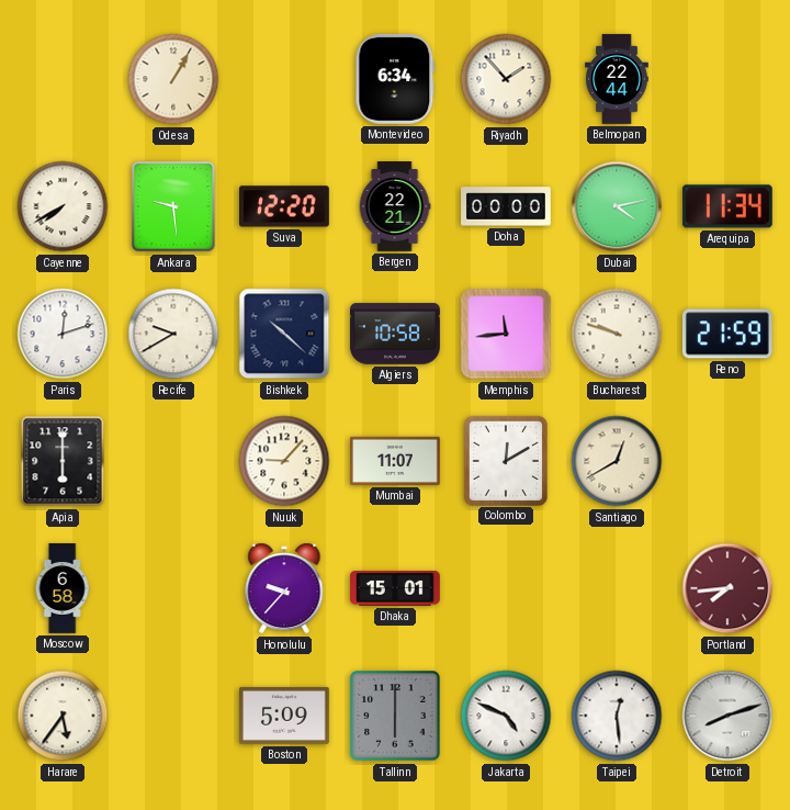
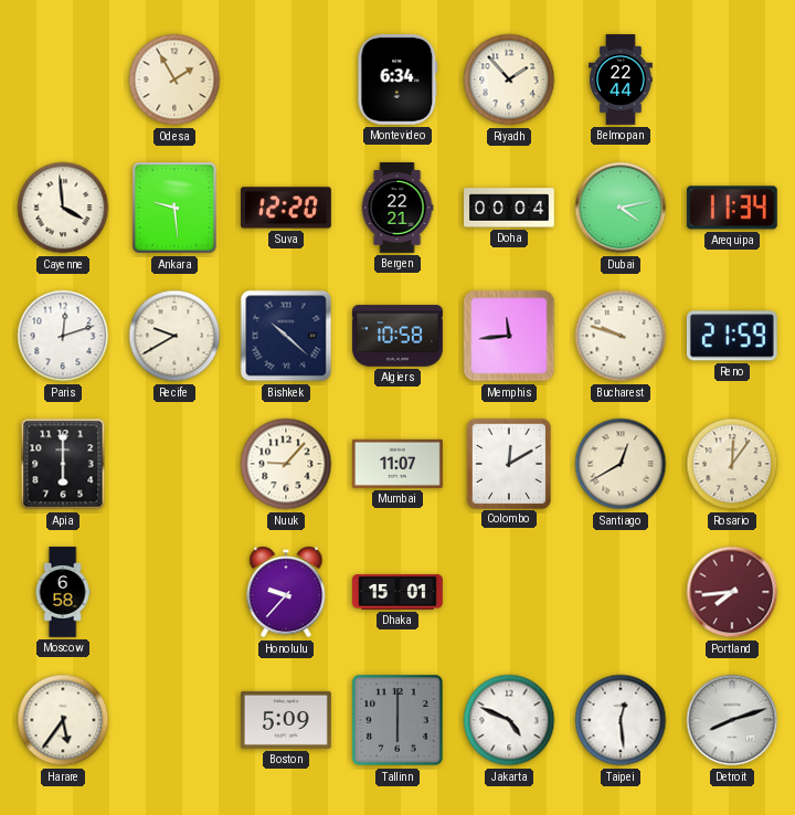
Odesa: 1:05 -> 1:55 (174, 80)
Cayenne: 7:40 -> 3:59 (63, 208)
Doha: 00:00 -> 00:04 (510, 208)
Rosario: none -> 12:06 (732, 464)
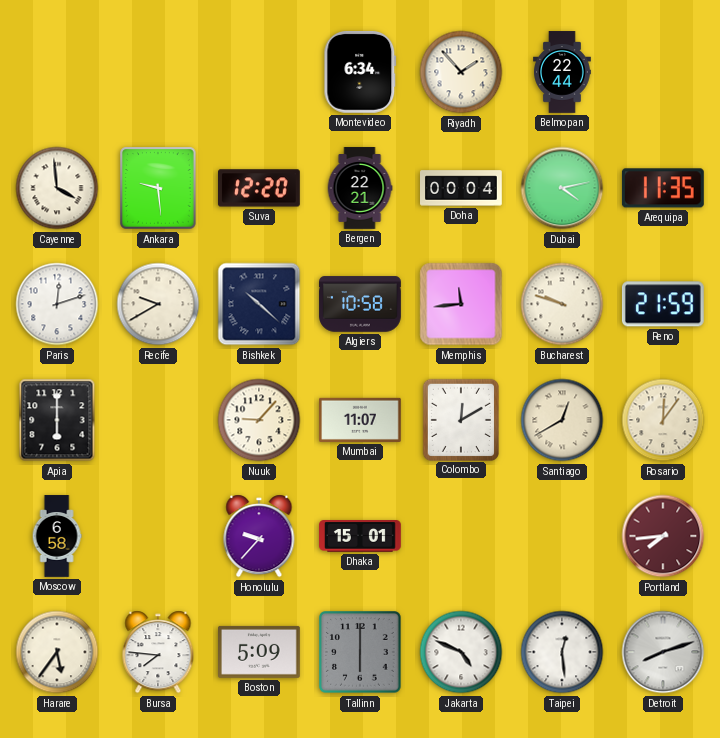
Odesa: 1:55 -> none (174, 80)
Arequipa: 11:34 -> 11:35 (663, 188)
Bursa: none -> 7:46 (158, 652)
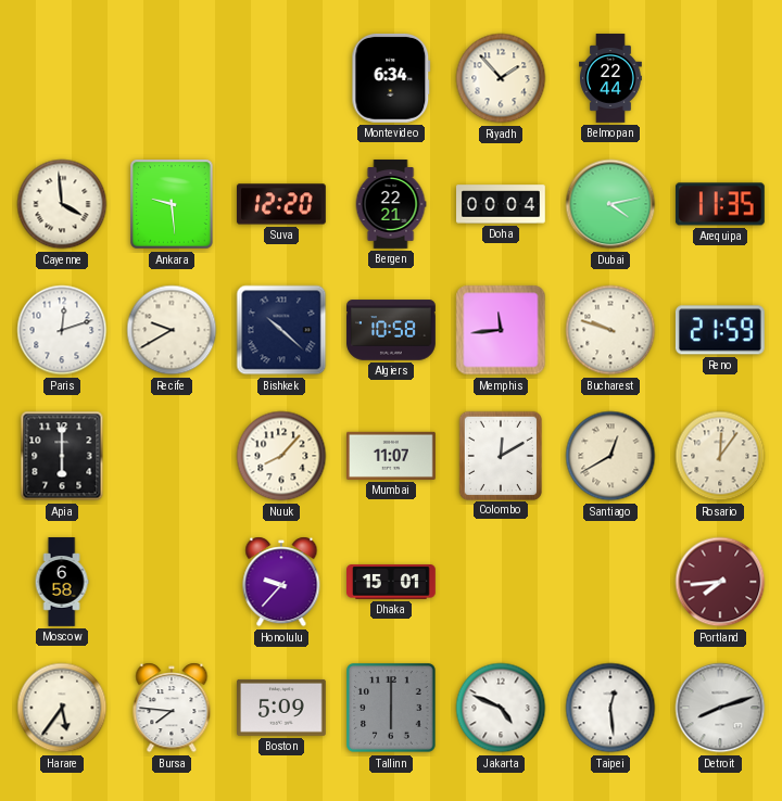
Nuuk: 9:07 -> 8:07 (281, 456)
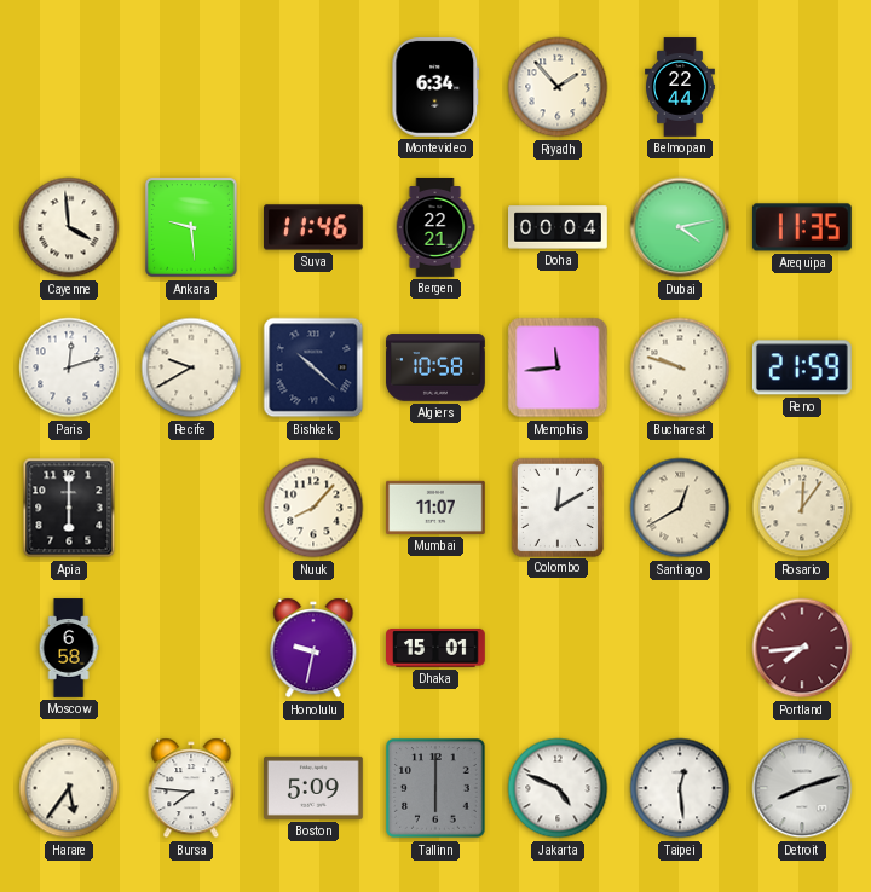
Suva: 12:20 -> 11:46 (315, 227)
Honolulu: 9:37 -> 9:32 (313, 648)
